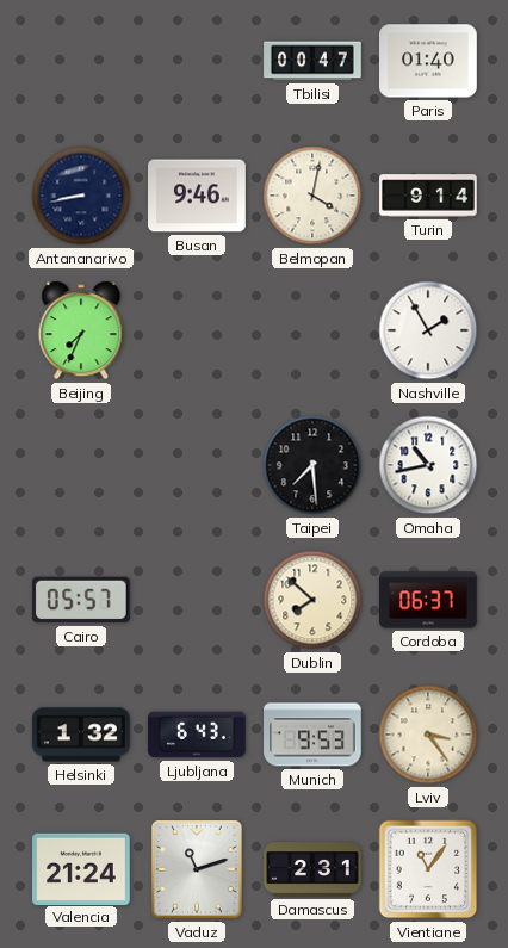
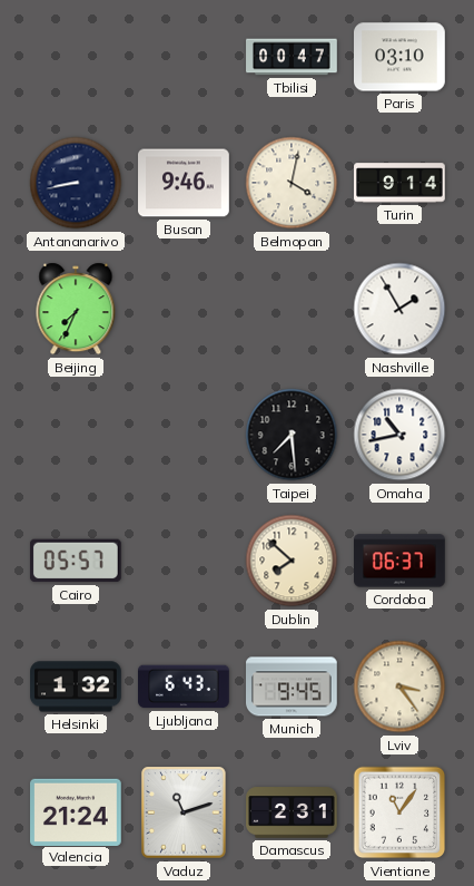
Paris: 01:40 -> 03:10 (401, 57)
Munich: 9:53 -> 9:45 (293, 687)
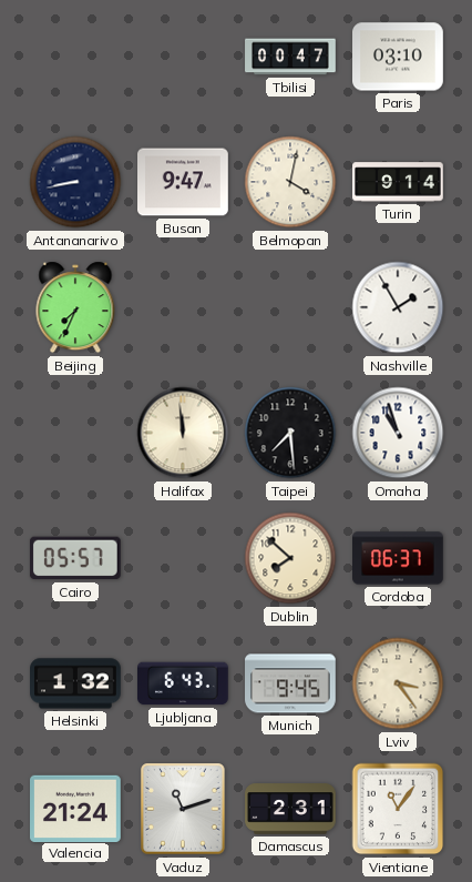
Busan: 9:46 -> 9:47 (184, 182)
Halifax: none -> 11:59 (183, 433)
Omaha: 10:43 -> 10:57 (398, 433)
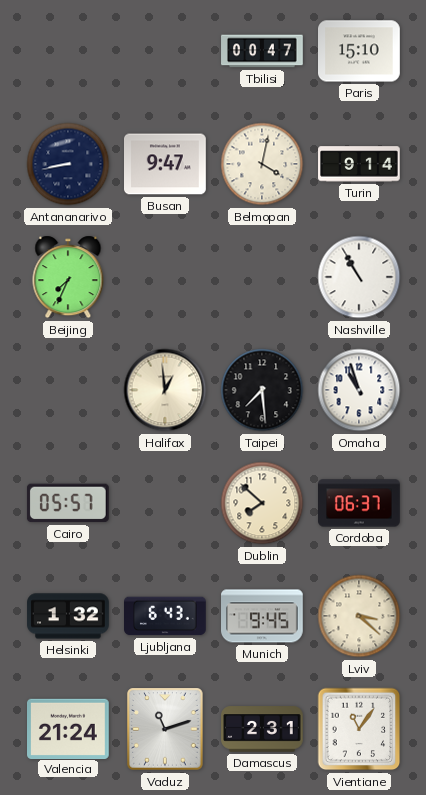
Paris: 03:10 -> 15:10 (360, 51)
Nashville: 1:55 -> 10:55 (359, 277)
Halifax: 11:59 -> 12:59 (165, 390)
Lviv: 3:24 -> 3:22 (359, 616)
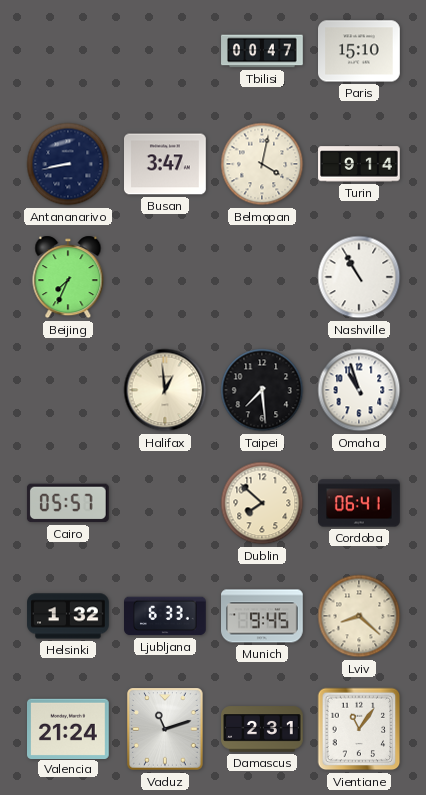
Busan: 9:47 -> 3:47 (166, 164)
Cordoba: 06:37 -> 06:41 (359, 503)
Ljubljana: 6:43 -> 6:33 (166, 616)
Lviv: 3:22 -> 8:22 (359, 616)
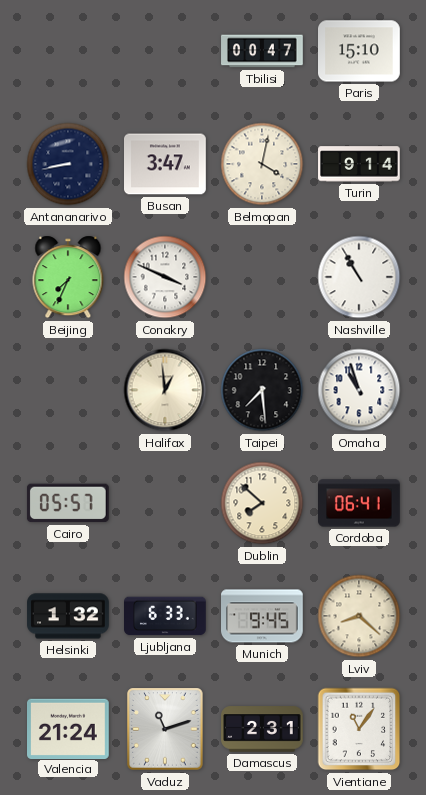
Conakry: none -> 3:49 (165, 277)
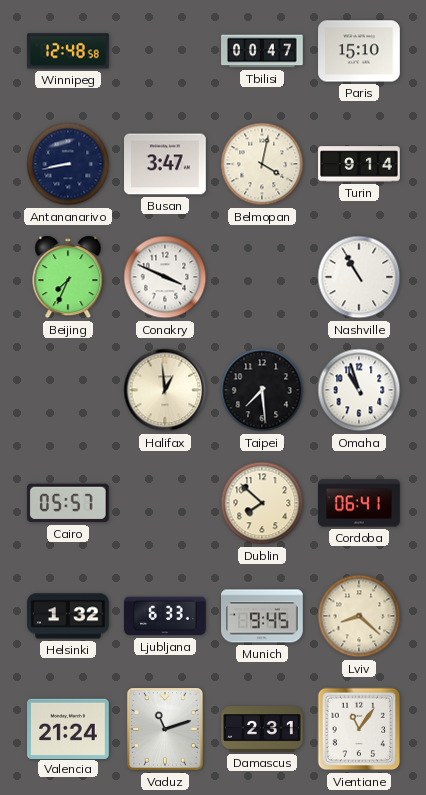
Winnipeg: none -> 12:48 (69, 51)
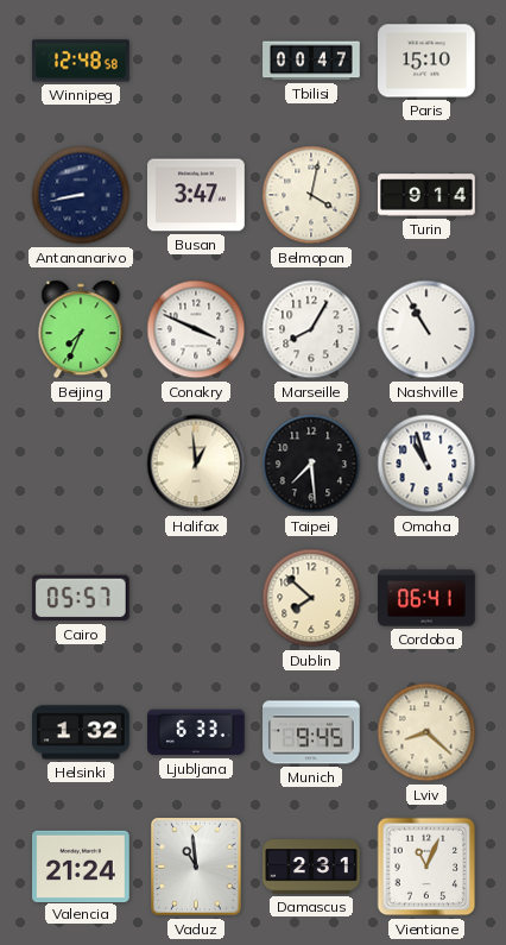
Marseille: none -> 8:05 (311, 329)
Vaduz: 11:12 -> 10:59 (196, 867)
Vientiane: 11:06 -> 11:04 (426, 867)
